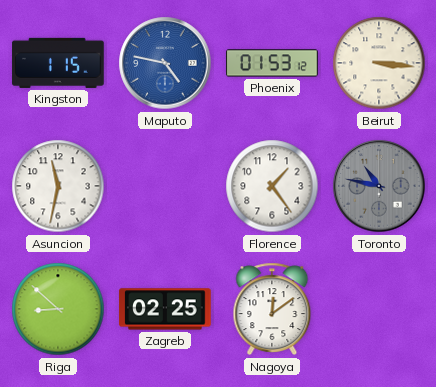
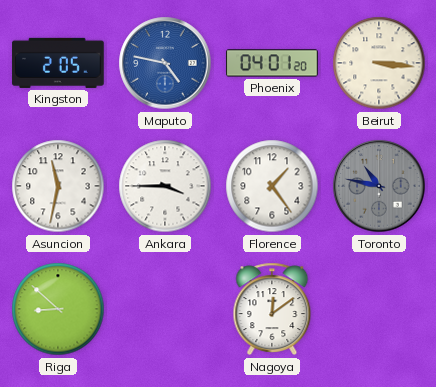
Kingston: 1:15 -> 2:05 (58, 63)
Phoenix: 01:53 -> 04:01 (272, 63)
Ankara: none -> 3:45 (165, 186)
Zagreb: 02:25 -> none (165, 309)
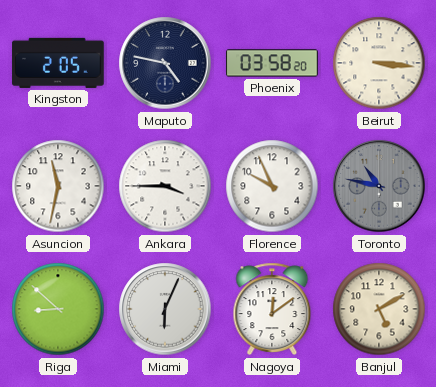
Maputo dial: blue -> navy (165, 63)
Phoenix: 04:01 -> 03:58 (272, 63)
Florence: 1:24 -> 9:56 (272, 186)
Miami: none -> 6:04 (165, 309)
Banjul: none -> 5:10 (379, 309)
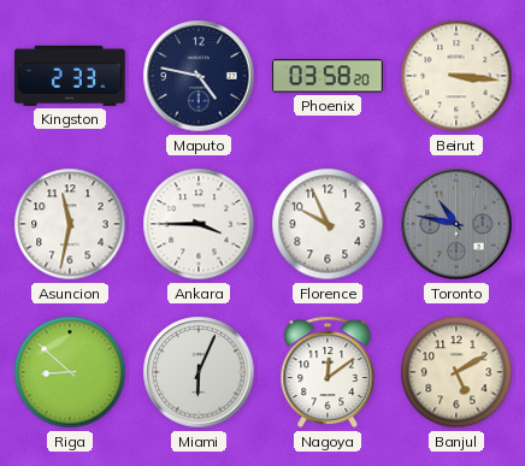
Kingston: 2:05 -> 2:33 (70, 76)
